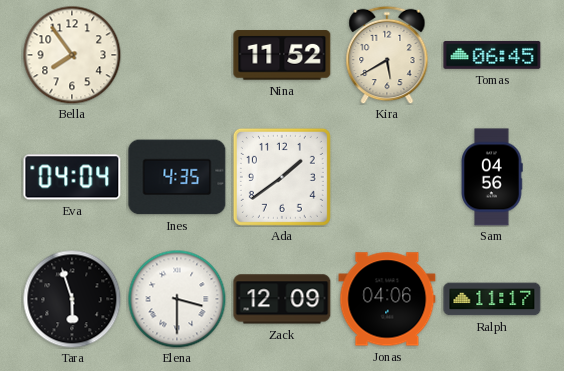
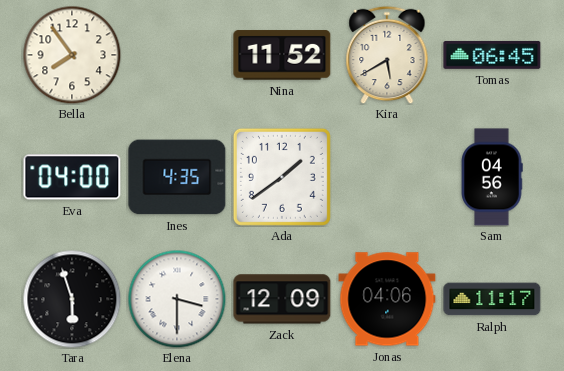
Eva: 04:04 -> 04:00 (72, 177)
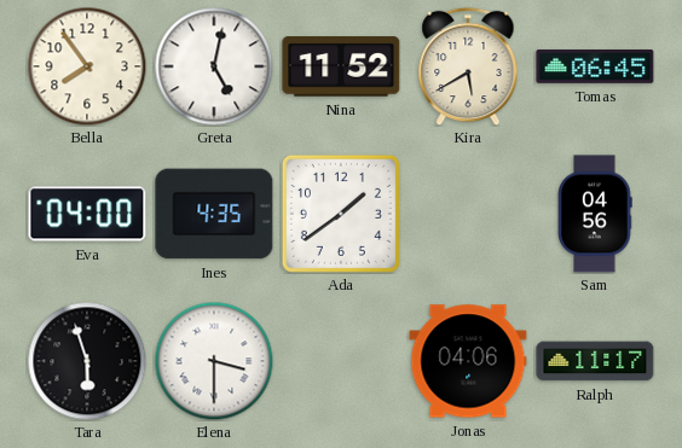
Greta: none -> 5:02 (214, 66)
Zack: 12:09 -> none (282, 299)
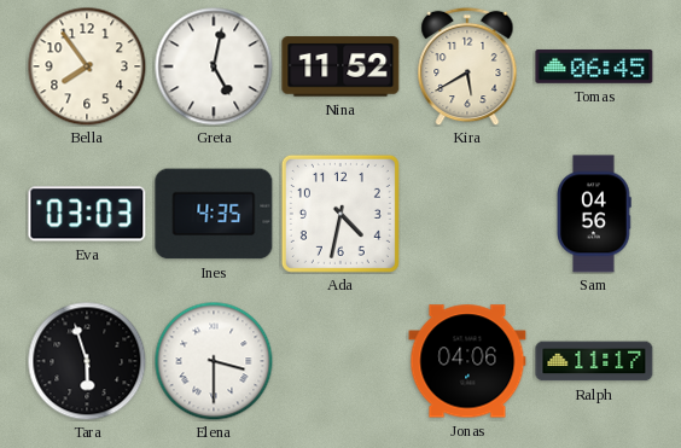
Eva: 04:00 -> 03:03 (87, 214)
Ada: 1:39 -> 4:32 (340, 214)
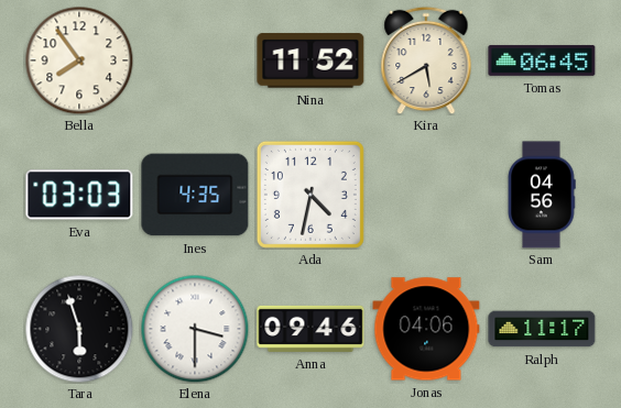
Greta: 5:02 -> none (214, 66)
Anna: none -> 09:46 (310, 329)
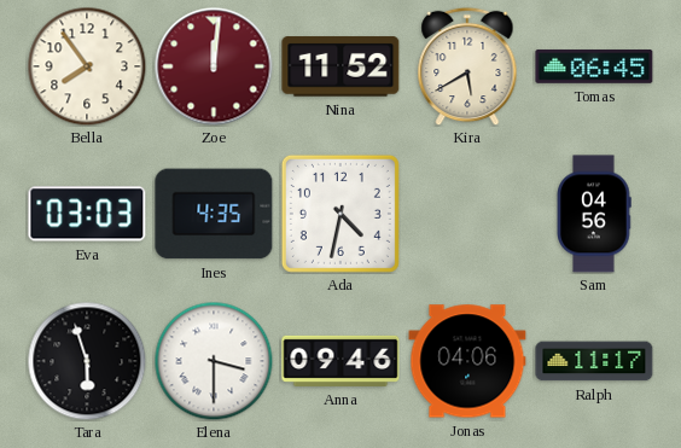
Zoe: none -> 12:01 (214, 66)
